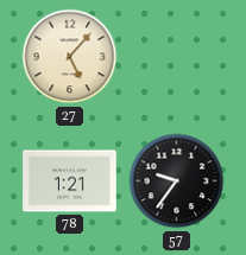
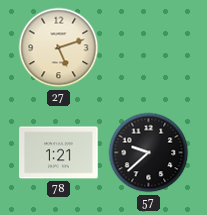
27: 5:07 -> 5:12 (59, 48)
57: 9:36 -> 9:38 (149, 153)
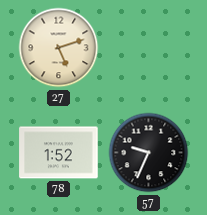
78: 1:21 -> 1:52 (59, 153)
57: 9:38 -> 9:34 (149, 153)
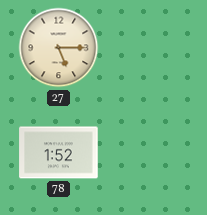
27: 5:12 -> 5:15 (59, 48)
57: 9:34 -> none (149, 153)
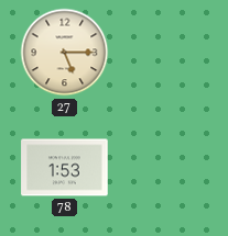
78: 1:52 -> 1:53 (65, 168)
